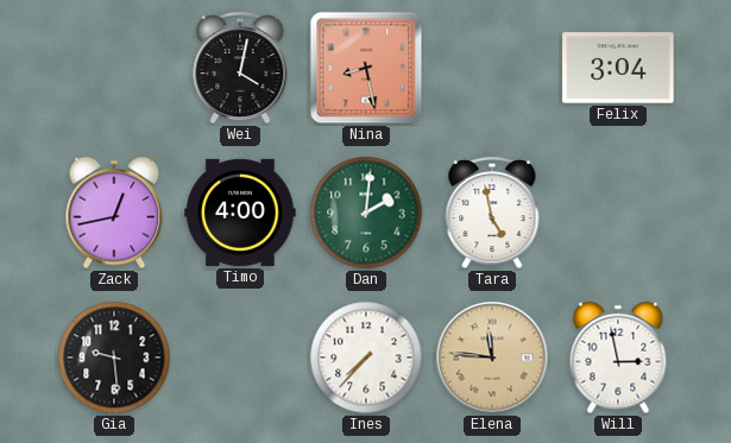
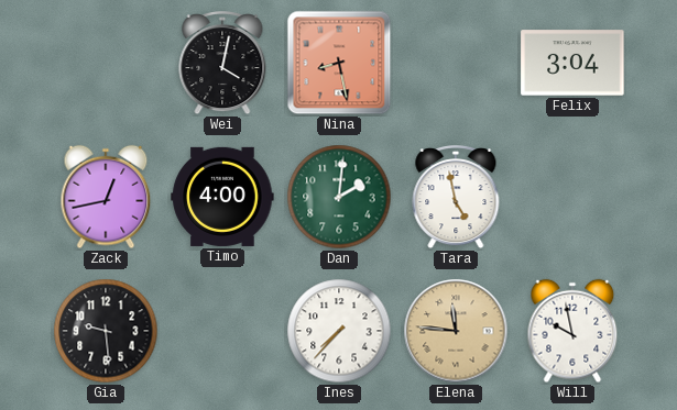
Will: 2:58 -> 9:58 (572, 331)
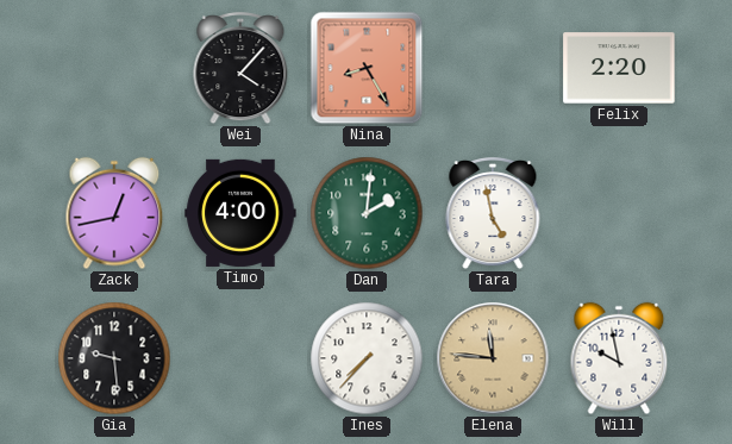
Wei: 4:02 -> 4:07 (240, 69)
Nina: 8:28 -> 8:25 (367, 68)
Felix: 3:04 -> 2:20 (619, 68)
